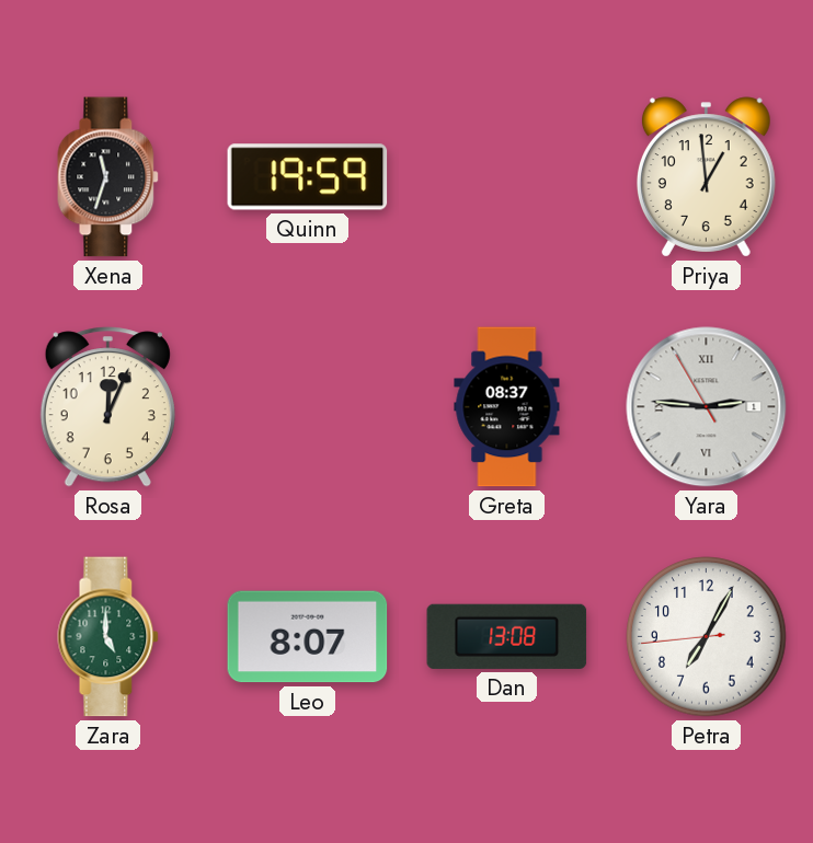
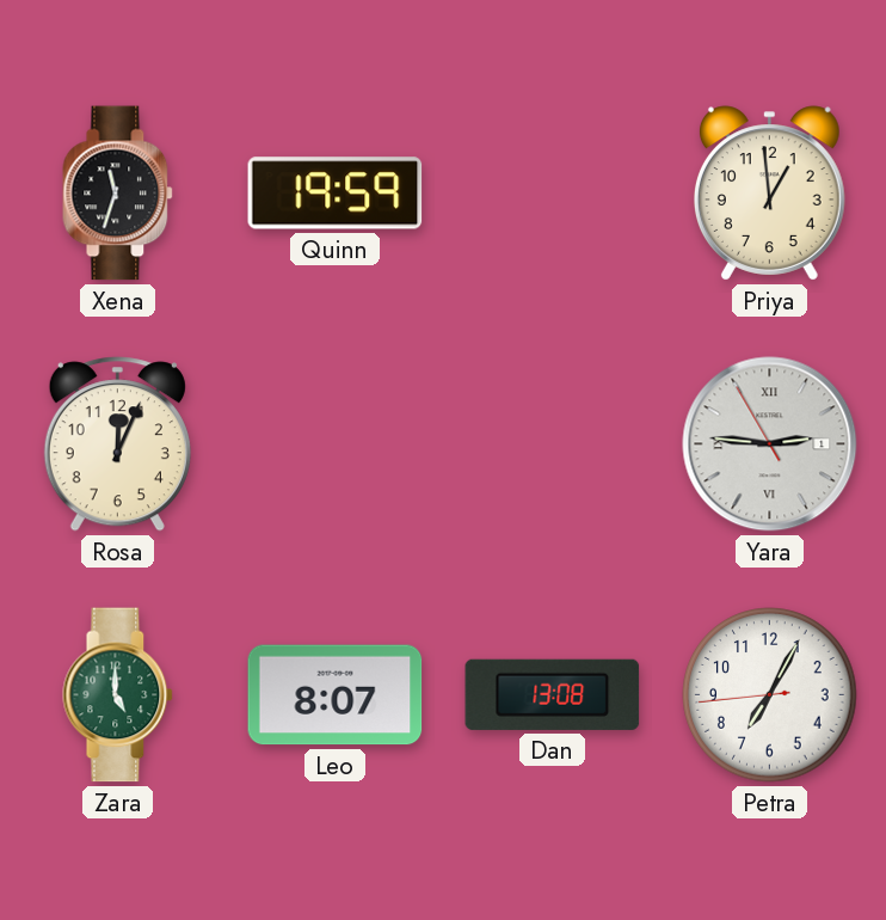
Greta: 08:37 -> none (507, 407)
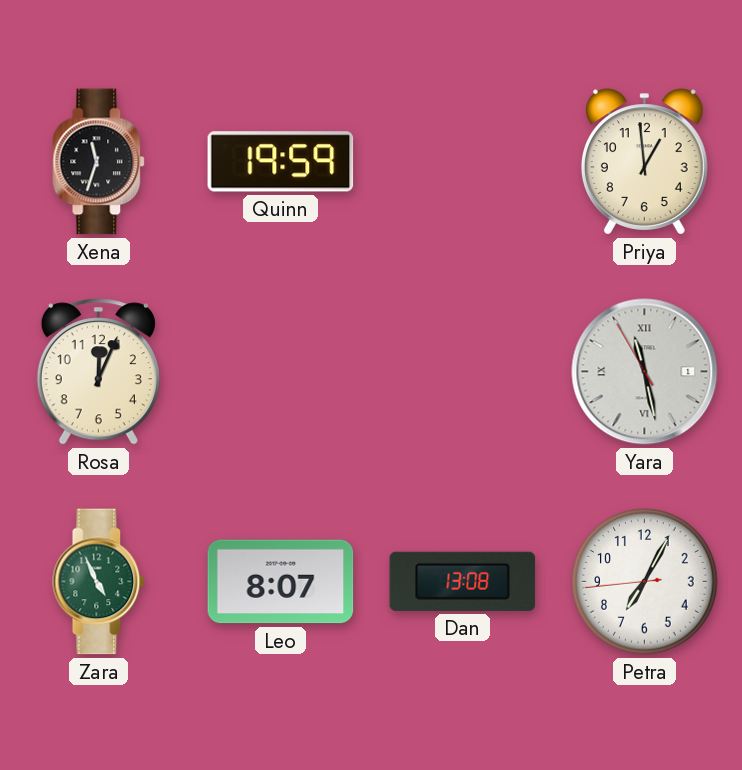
Yara: 2:45 -> 11:27 (645, 372)
Zara: 5:00 -> 4:56 (99, 582)
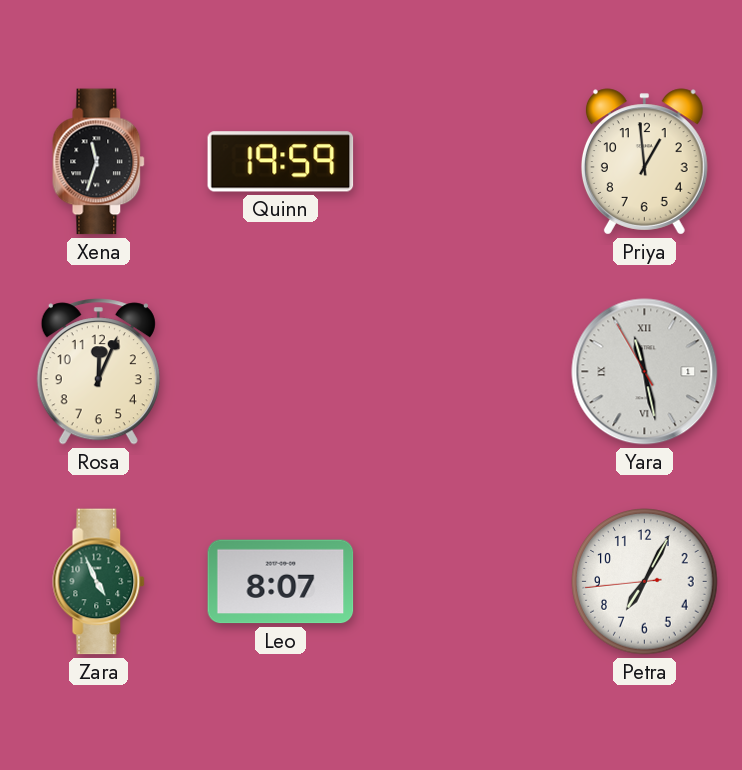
Dan: 13:08 -> none (463, 581)
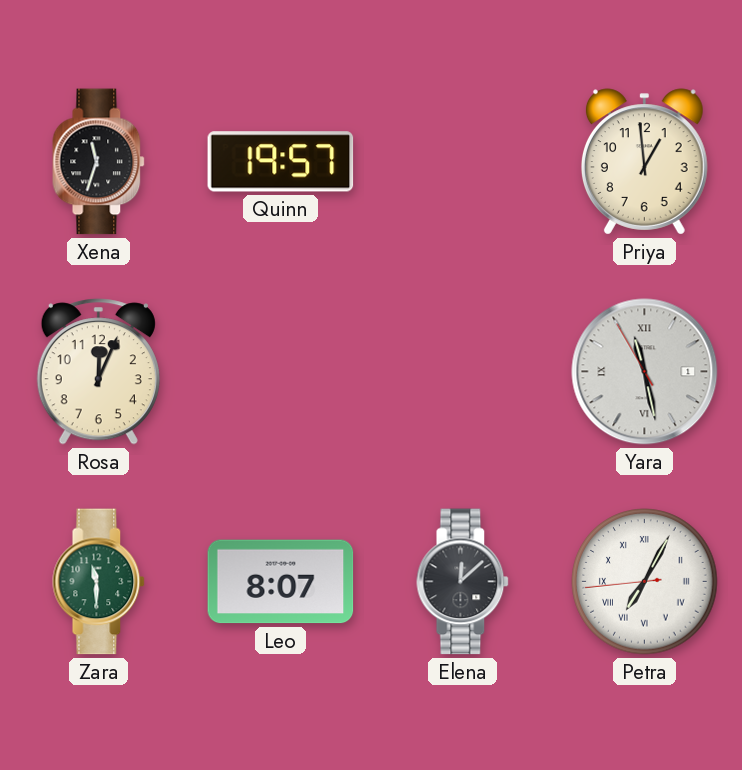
Quinn: 19:59 -> 19:57 (281, 162)
Zara: 4:56 -> 11:30 (99, 582)
Elena: none -> 12:08 (463, 582)
Petra numerals: Arabic -> Roman (645, 582)
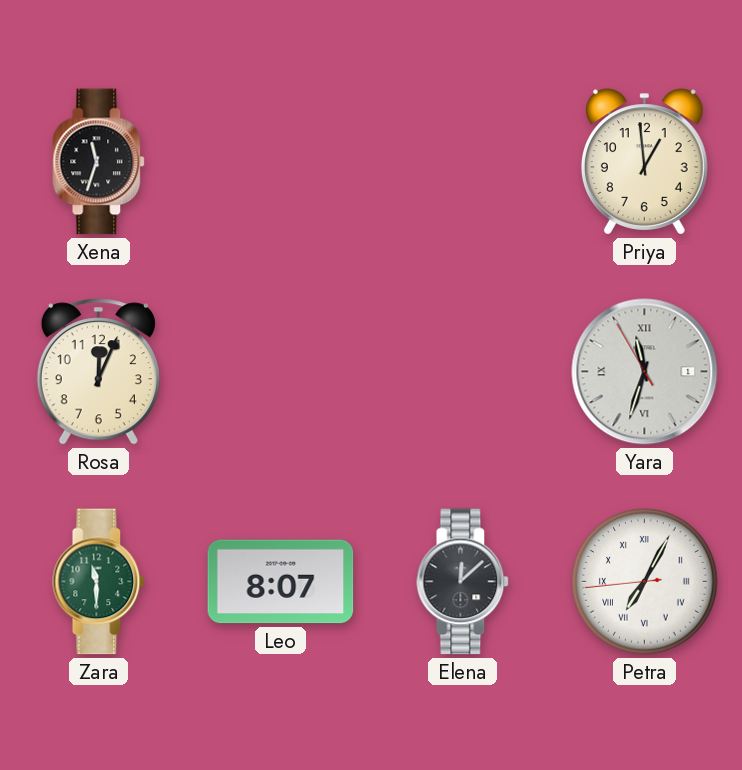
Quinn: 19:57 -> none (281, 162)
Yara: 11:27 -> 11:32 (645, 372)
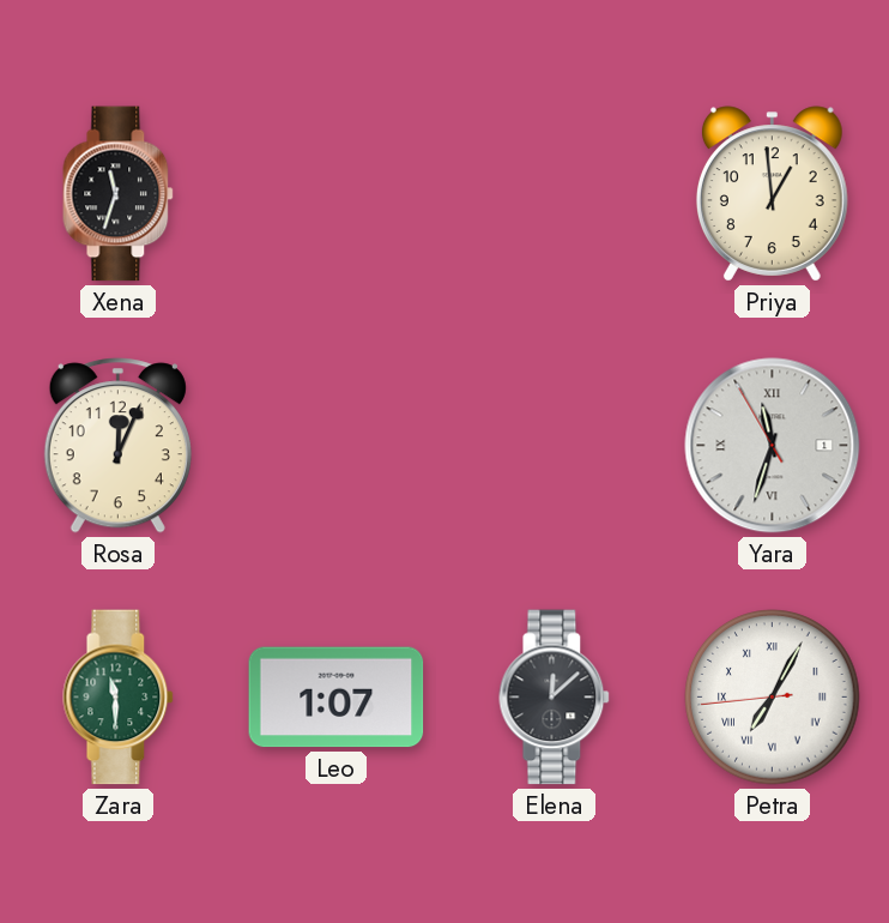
Leo: 8:07 -> 1:07 (337, 698)
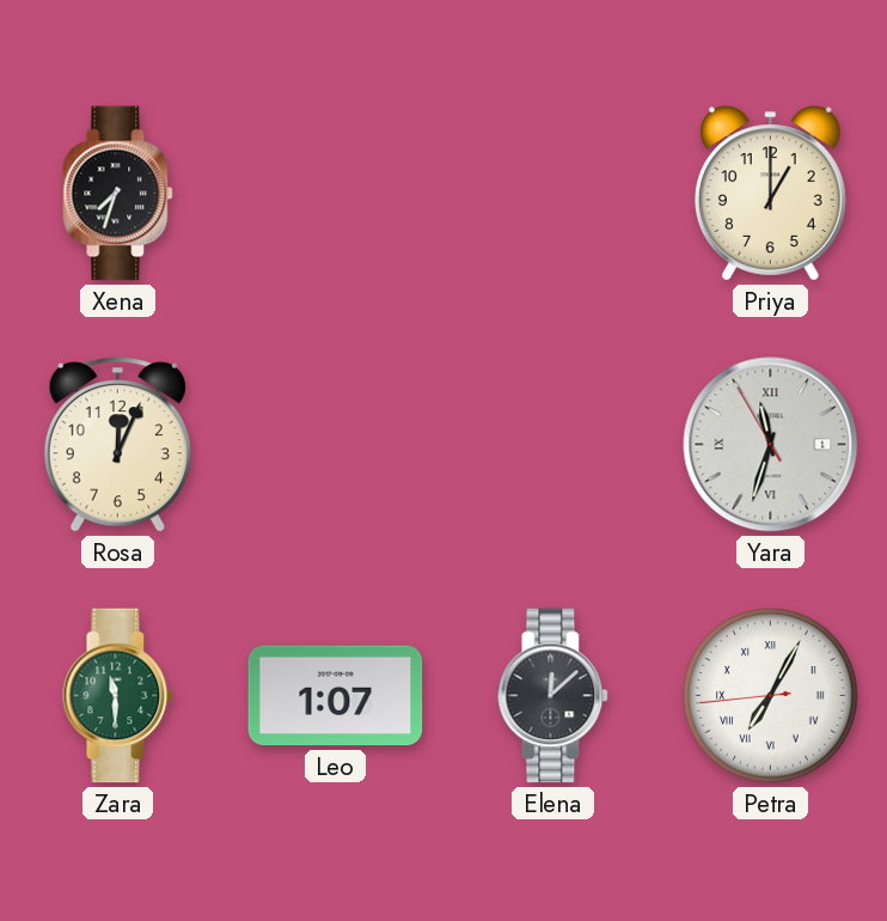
Xena: 11:33 -> 7:33 (118, 194)
Priya: 12:59 -> 1:00 (770, 194)
